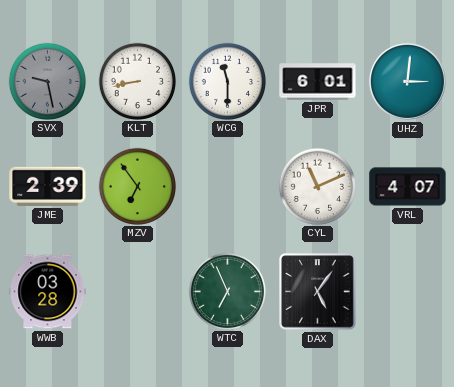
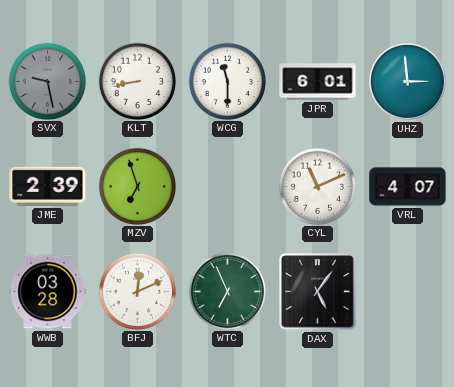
UHZ: 3:01 -> 2:59 (407, 81)
MZV: 6:54 -> 6:57 (137, 186)
BFJ: none -> 12:11 (137, 291)
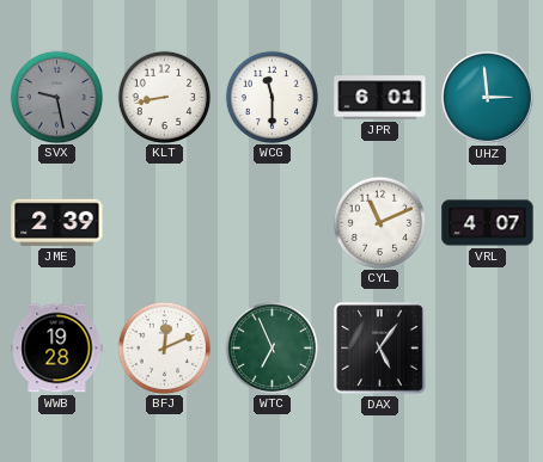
MZV: 6:57 -> none (137, 186)
WWB: 03:28 -> 19:28 (57, 349)
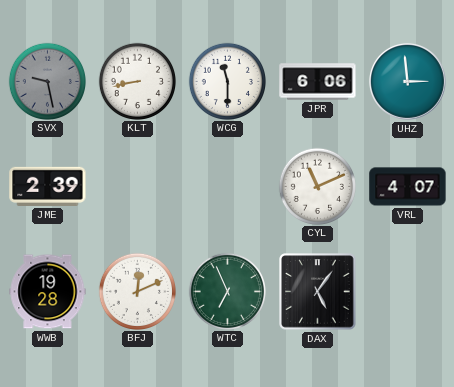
JPR: 6:01 -> 6:06 (318, 82)
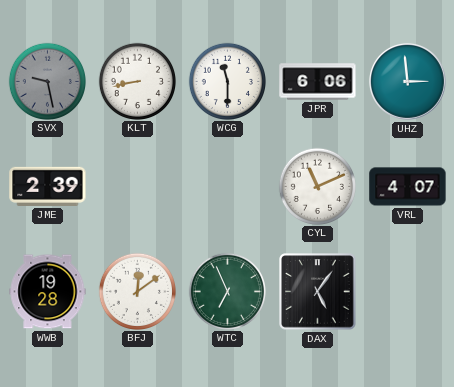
BFJ: 12:11 -> 12:09 (137, 291)
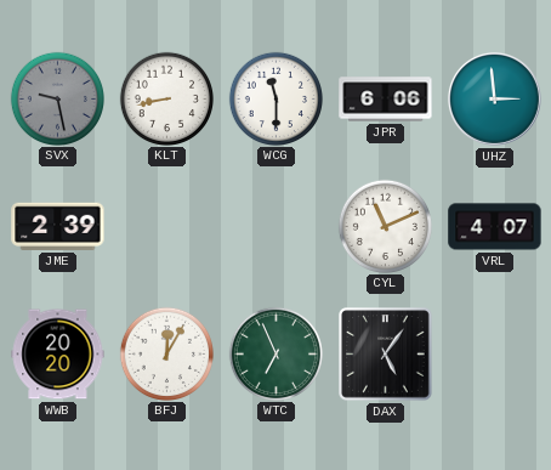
WWB: 19:28 -> 20:20 (58, 355)
BFJ: 12:09 -> 12:05 (166, 353)
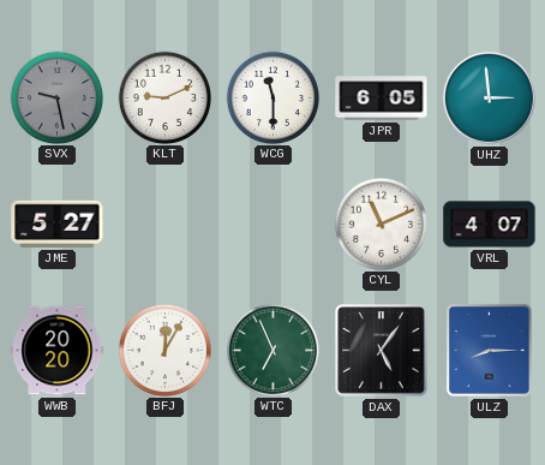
KLT: 8:43 -> 9:11 (164, 97)
JPR: 6:06 -> 6:05 (382, 99)
JME: 2:39 -> 5:27 (58, 223)
ULZ: none -> 8:15 (489, 350)
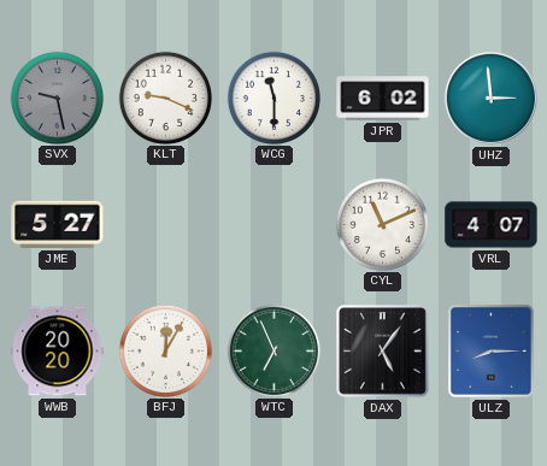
KLT: 9:11 -> 9:19 (165, 98)
JPR: 6:05 -> 6:02 (383, 99)
